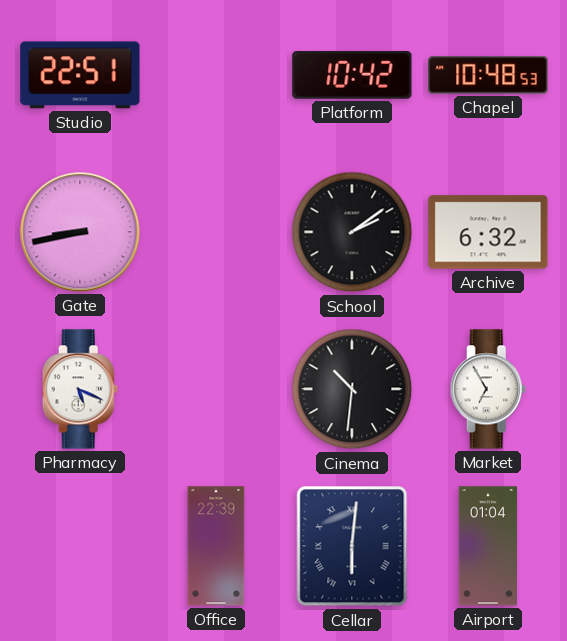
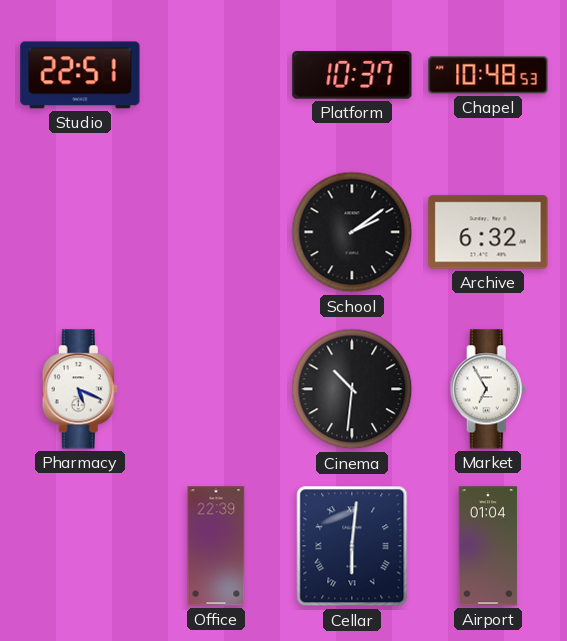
Platform: 10:42 -> 10:37 (352, 75)
Gate: 8:43 -> none (80, 232)
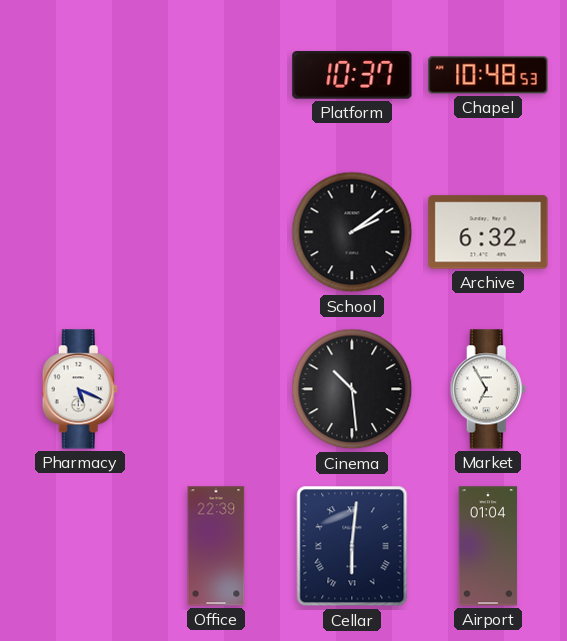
Studio: 22:51 -> none (80, 75)
Cinema: 10:31 -> 10:29 (352, 389)
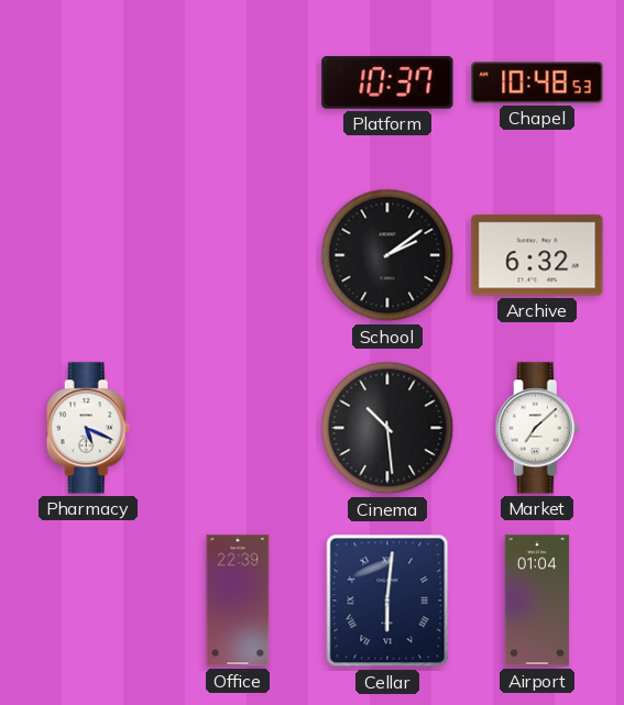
Market: 6:55 -> 7:08 (537, 428)
